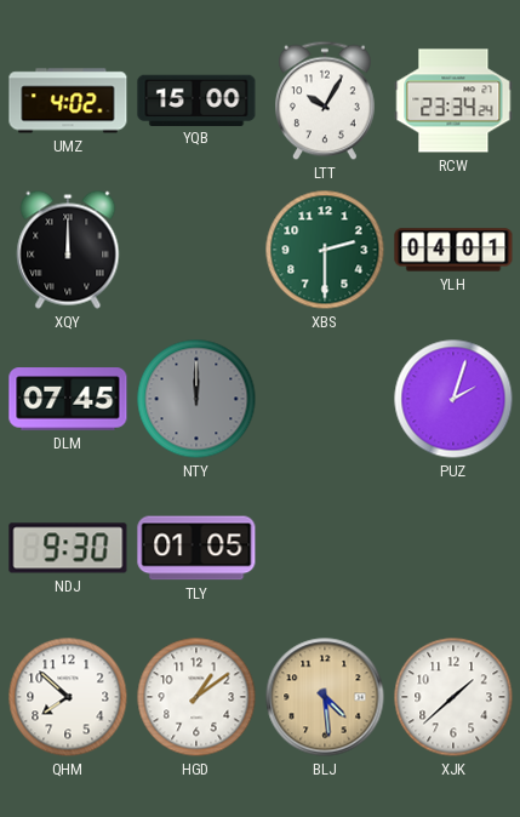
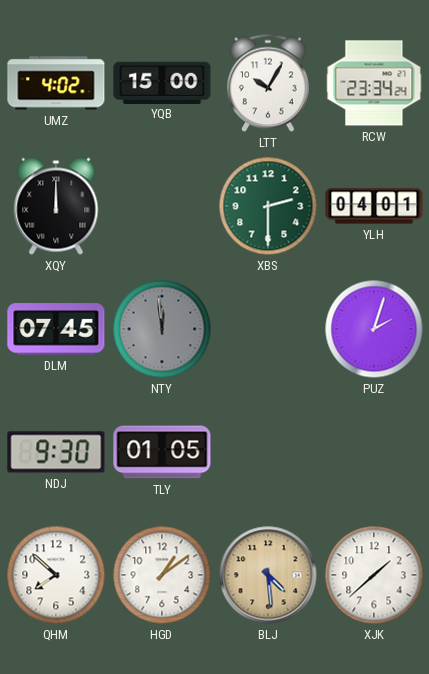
NTY: 12:00 -> 11:59 (162, 329)
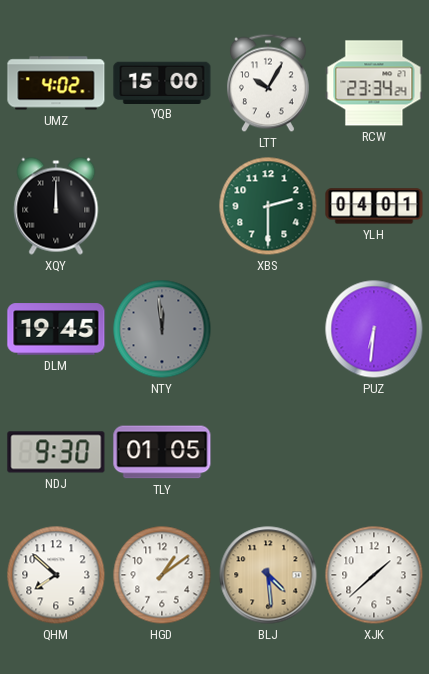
DLM: 07:45 -> 19:45 (56, 329)
PUZ: 2:03 -> 6:31 (374, 329)
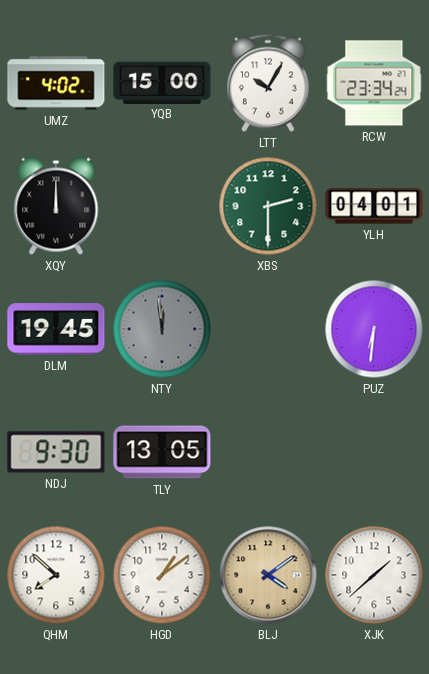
TLY: 01:05 -> 13:05 (162, 452)
BLJ: 4:29 -> 4:09 (268, 575)
